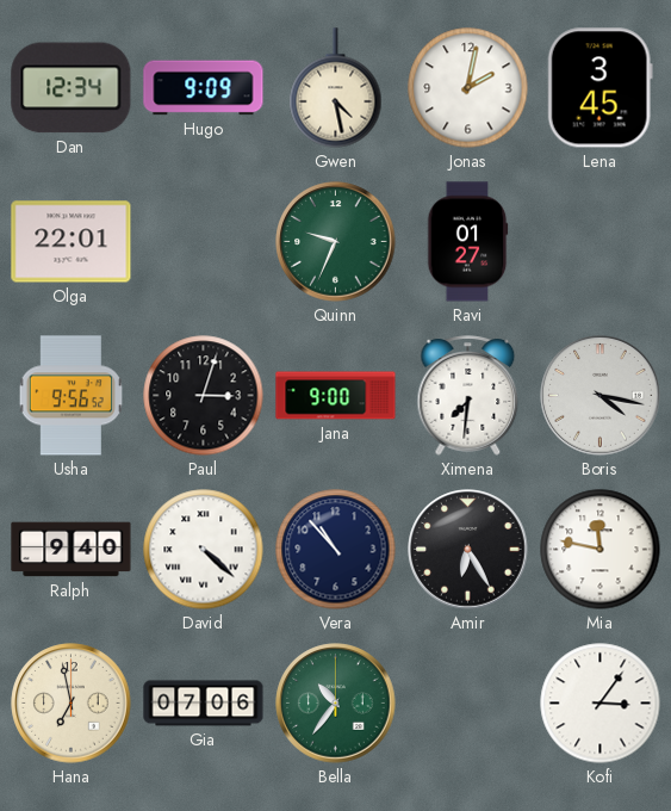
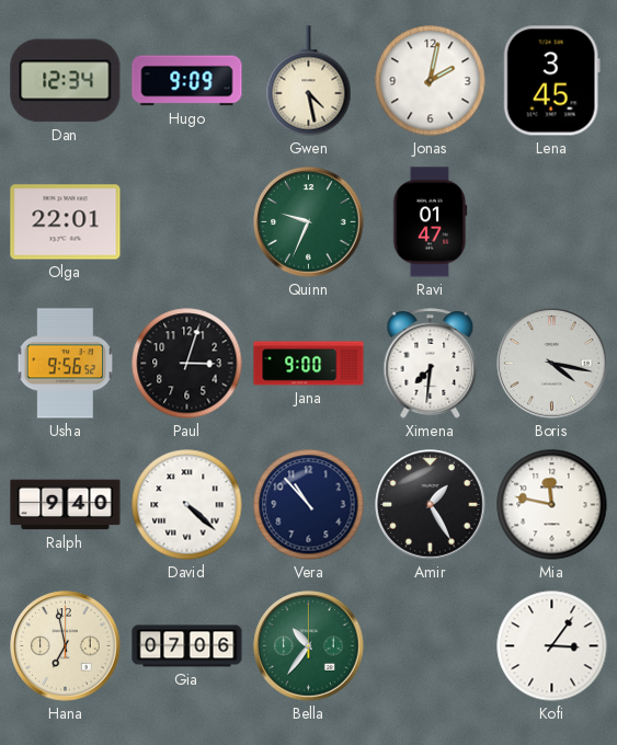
Ravi: 01:27 -> 01:47 (430, 222)
Amir: 6:25 -> 1:25 (431, 505)
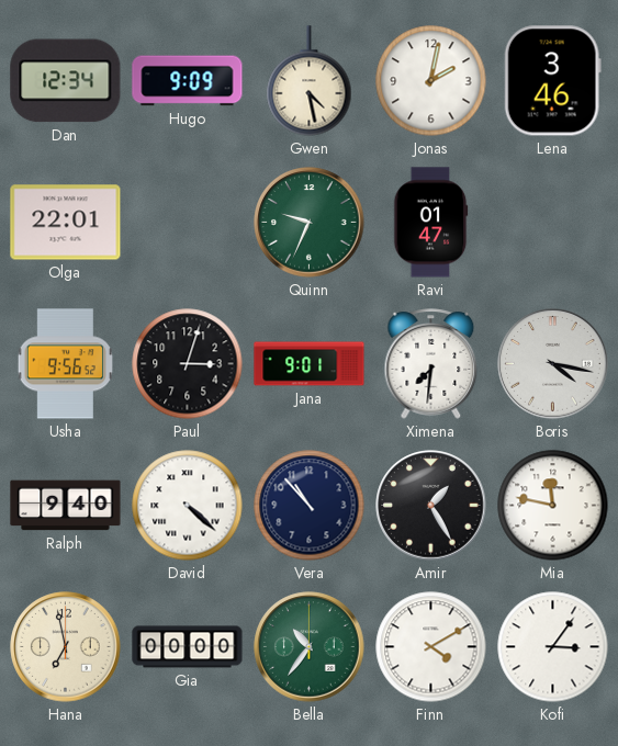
Lena: 3:45 -> 3:46 (552, 81)
Jana: 9:00 -> 9:01 (310, 364)
Gia: 07:06 -> 00:00 (188, 647)
Finn: none -> 4:10 (431, 647)
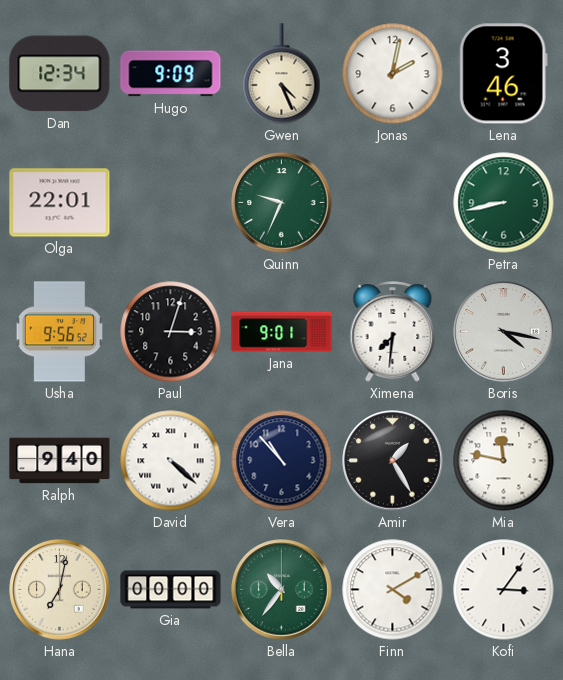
Gwen: 4:28 -> 4:26 (282, 74)
Ravi: 01:47 -> none (430, 223)
Petra: none -> 8:43 (504, 203)
Hana: 6:58 -> 7:02 (60, 590)
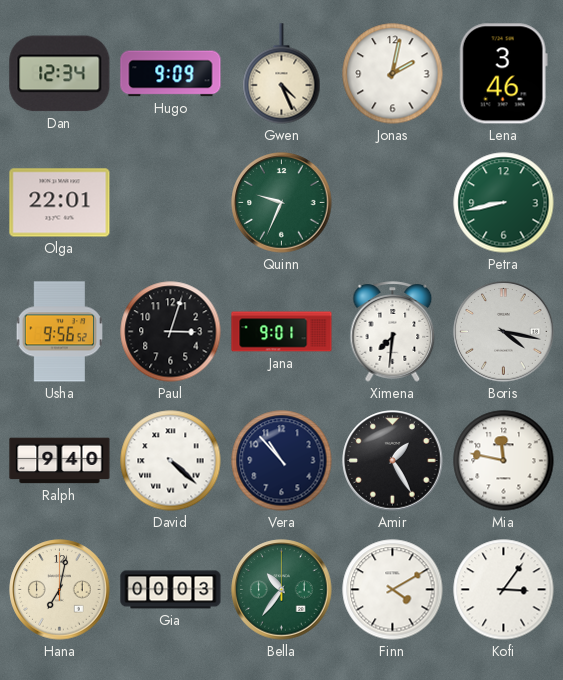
Gia: 00:00 -> 00:03 (171, 590)
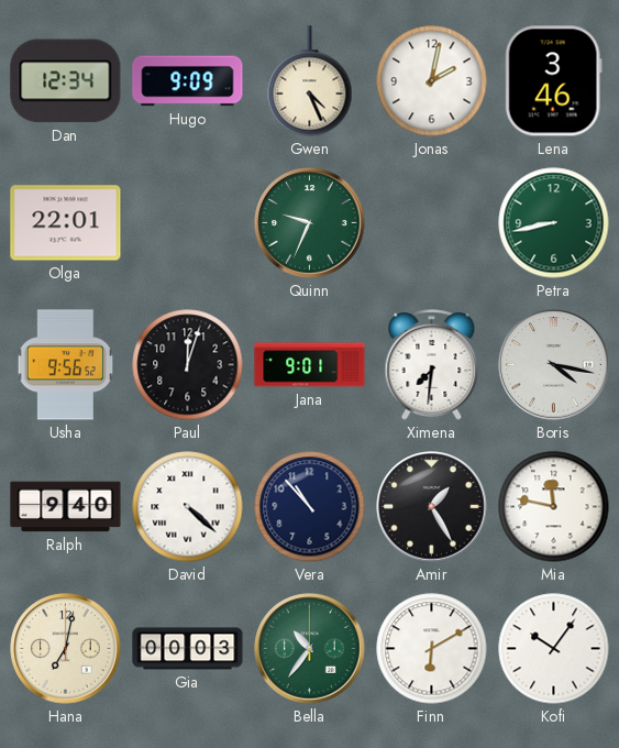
Paul: 3:03 -> 12:03 (188, 365)
Finn: 4:10 -> 6:10 (432, 649)
Kofi: 3:06 -> 10:06 (554, 649)
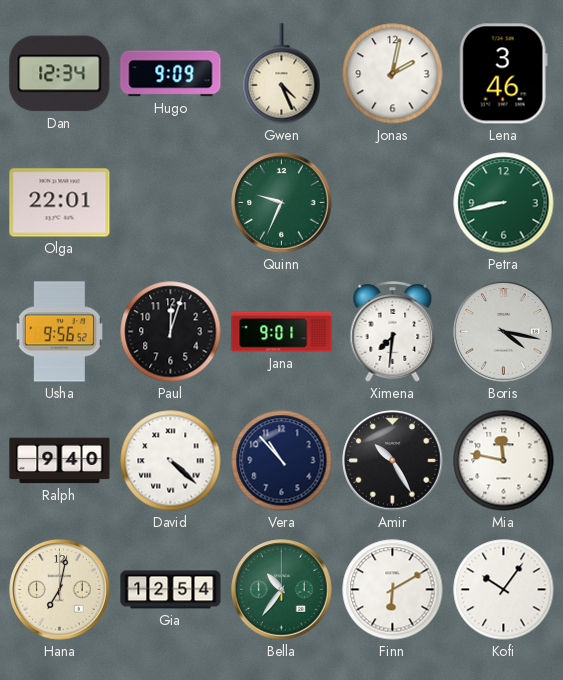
Amir: 1:25 -> 10:25 (393, 461)
Gia: 00:03 -> 12:54 (171, 590)
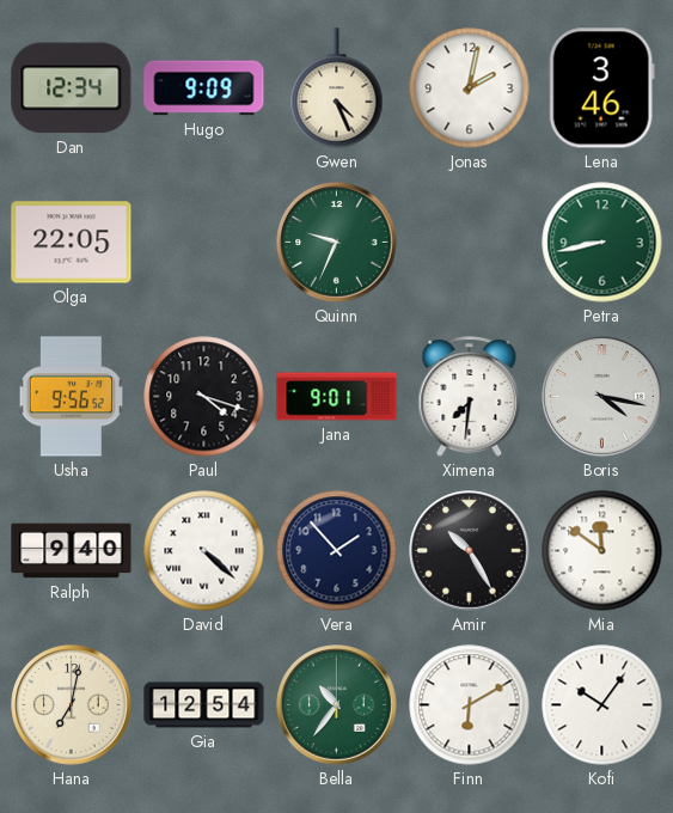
Olga: 22:01 -> 22:05 (72, 243)
Paul: 12:03 -> 4:18 (204, 397)
Vera: 10:53 -> 1:53 (337, 551)
Mia: 11:47 -> 11:51 (602, 551)
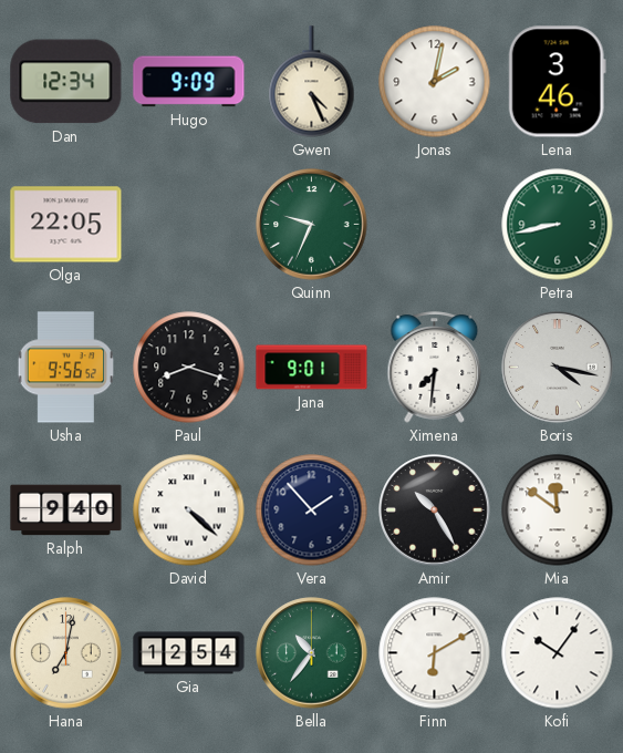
Paul: 4:18 -> 8:18 (189, 368)
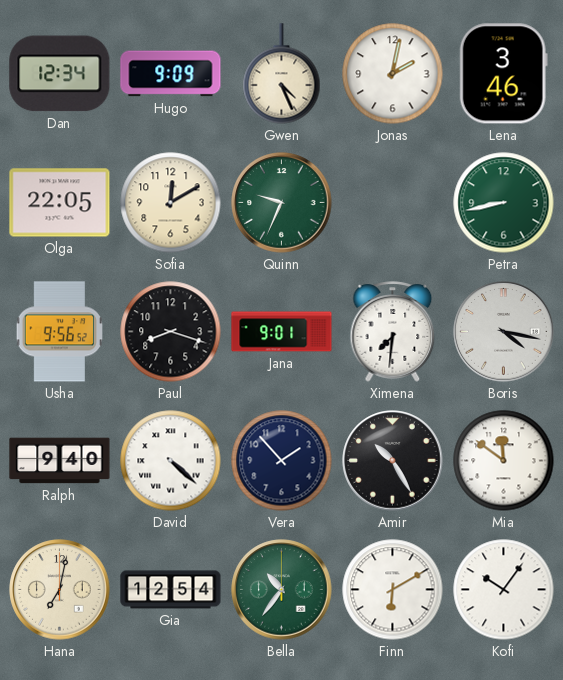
Sofia: none -> 12:10 (171, 203)
